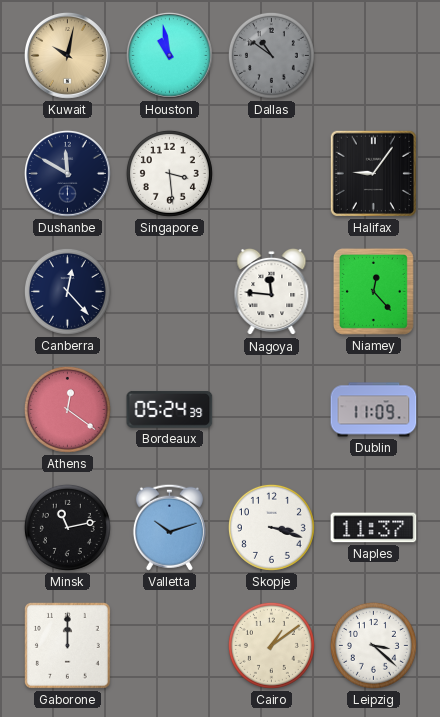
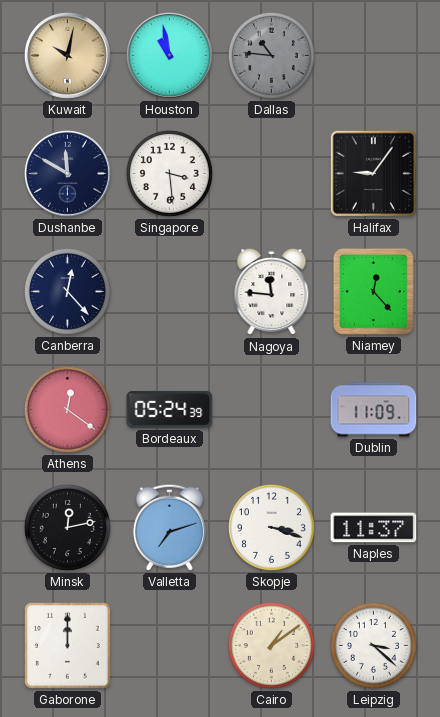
Dallas: 10:51 -> 10:46 (271, 55)
Minsk: 11:13 -> 12:13 (67, 527)
Valletta: 10:12 -> 7:12 (169, 527)
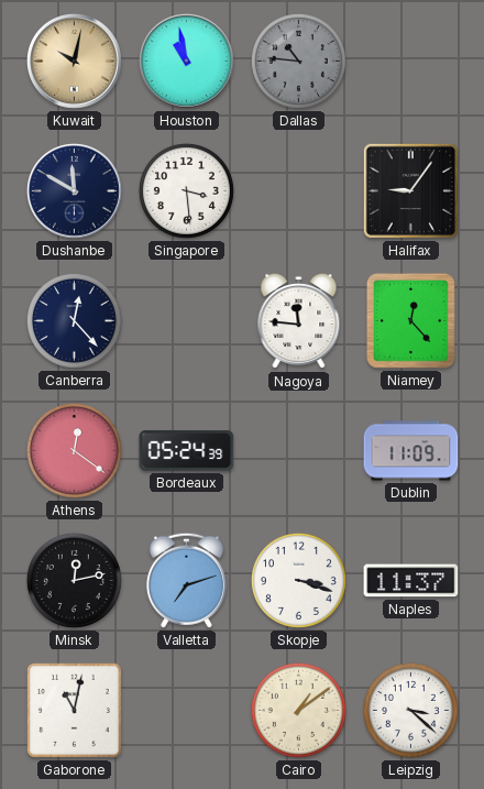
Gaborone: 12:00 -> 11:02 (75, 711)
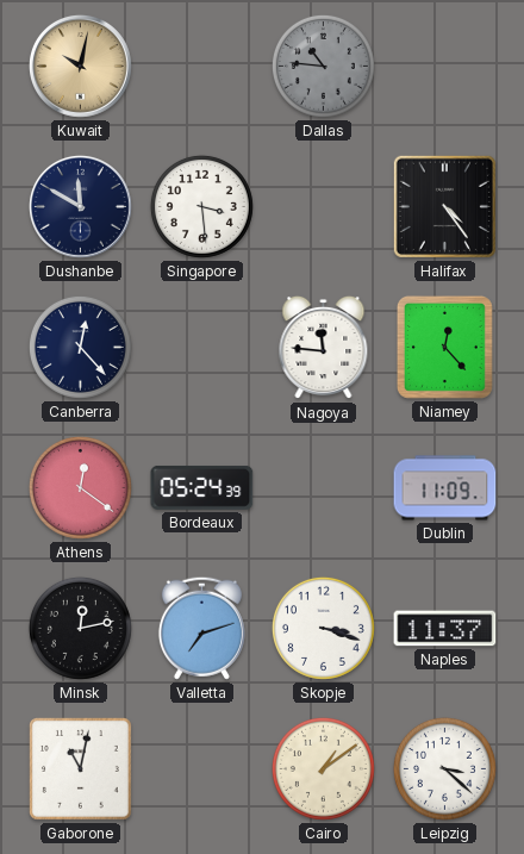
Houston: 10:58 -> none (186, 61)
Halifax: 9:06 -> 4:24 (444, 206)
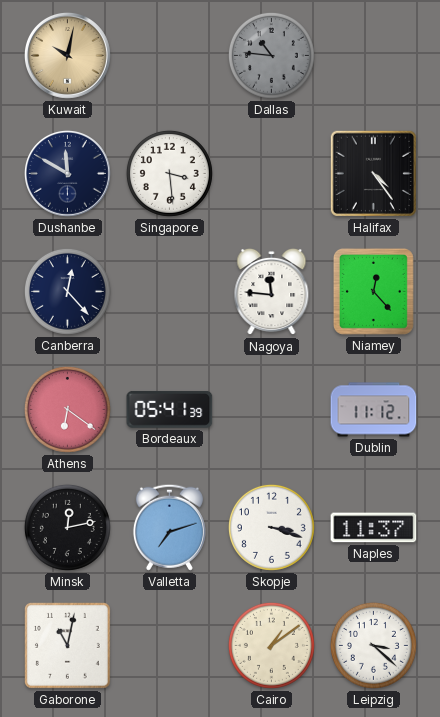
Athens: 12:21 -> 6:21 (67, 409)
Bordeaux: 05:24 -> 05:41 (170, 409)
Dublin: 11:09 -> 11:12 (374, 410)
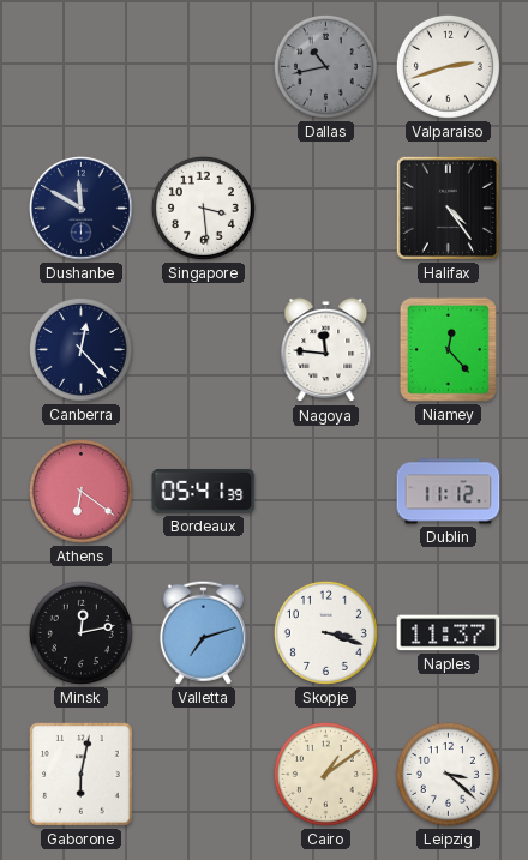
Kuwait: 10:02 -> none (67, 55)
Dallas: 10:46 -> 10:43 (325, 66)
Valparaiso: none -> 2:42 (448, 66)
Gaborone: 11:02 -> 6:02 (82, 775)
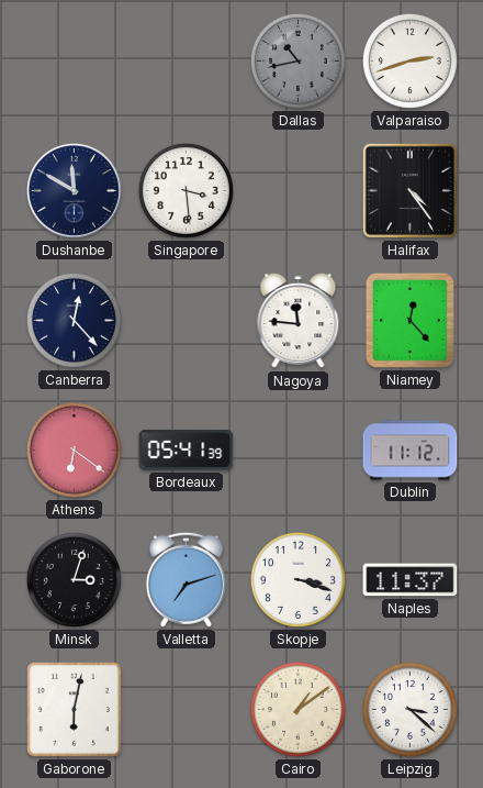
Minsk: 12:13 -> 3:03 (74, 579)
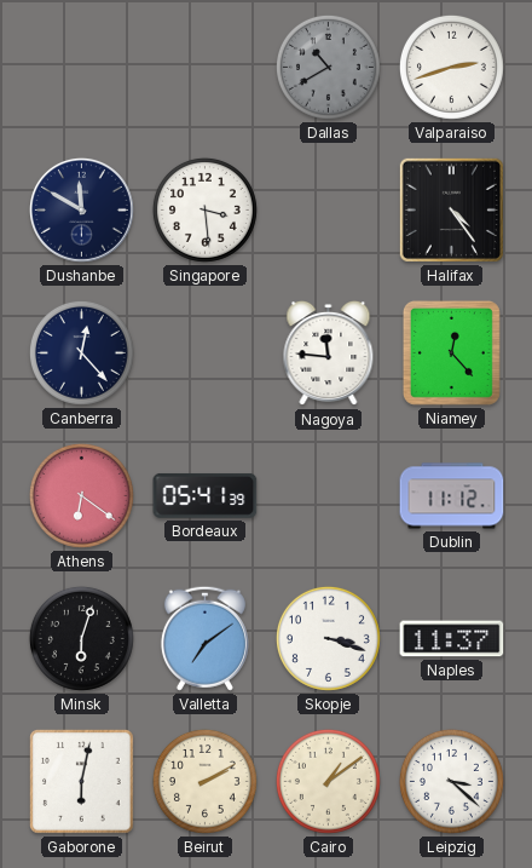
Dallas: 10:43 -> 10:40 (328, 67)
Minsk: 3:03 -> 6:03 (81, 638)
Valletta: 7:12 -> 7:09 (204, 638)
Beirut: none -> 2:10 (204, 781)
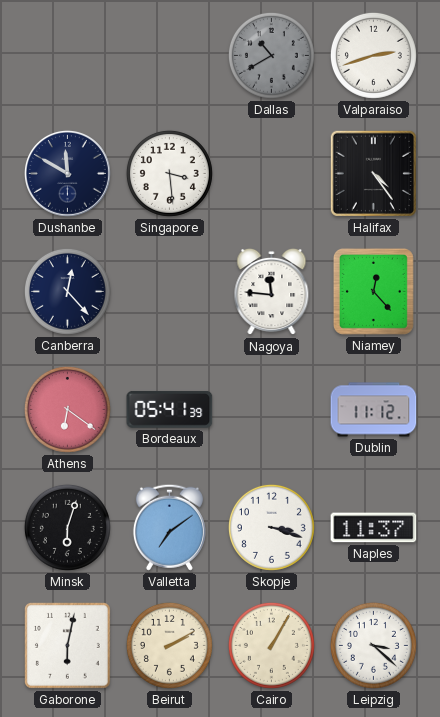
Cairo: 1:09 -> 1:05 (271, 645)
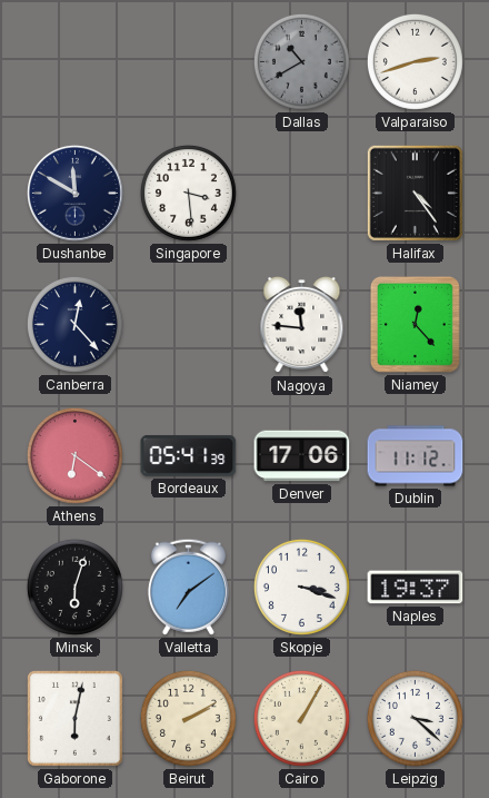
Denver: none -> 17:06 (302, 456)
Naples: 11:37 -> 19:37 (416, 588)
